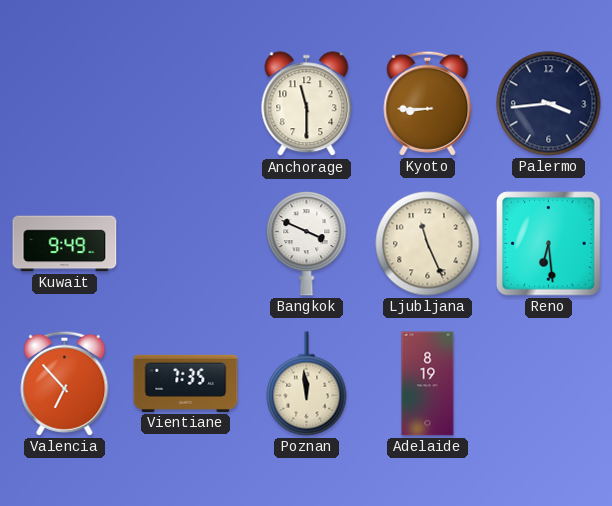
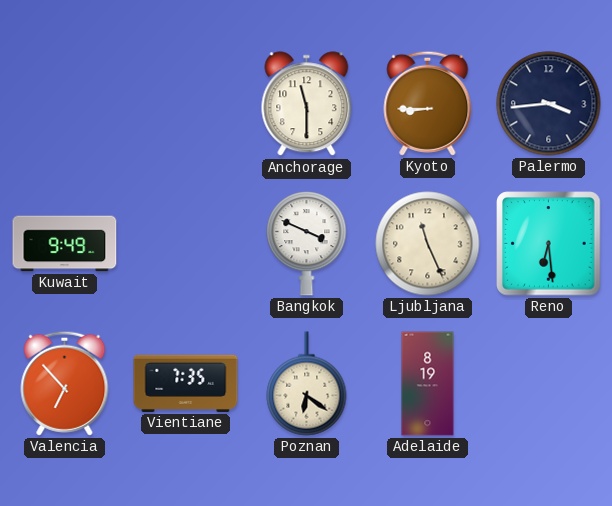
Poznan: 11:59 -> 6:21 (307, 384)
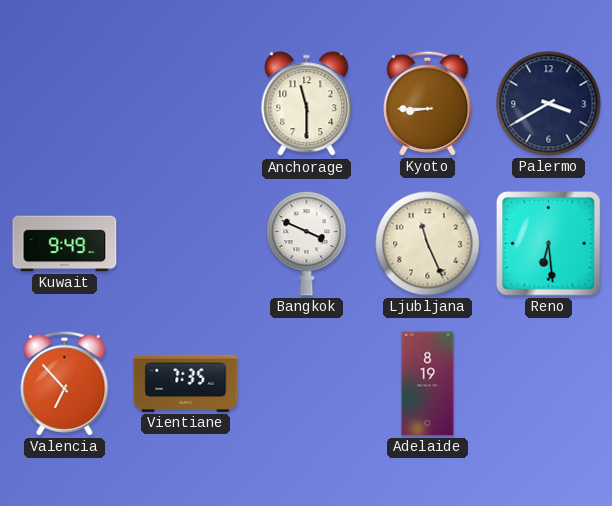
Palermo: 3:44 -> 3:40 (549, 104)
Poznan: 6:21 -> none (307, 384)
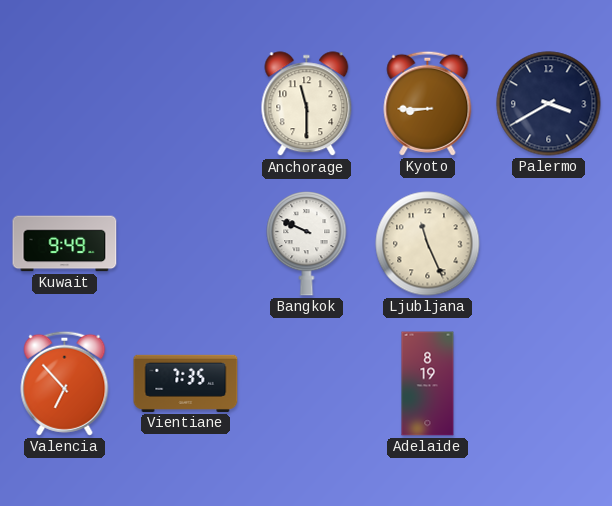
Bangkok: 3:49 -> 9:49 (307, 244)
Reno: 6:29 -> none (549, 244)
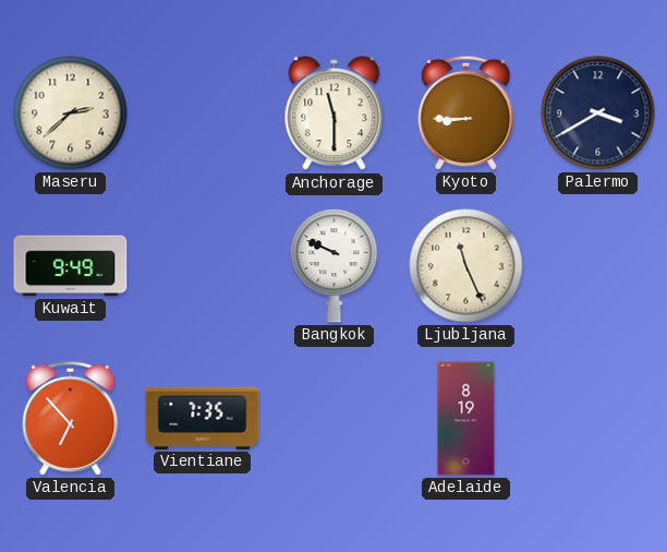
Maseru: none -> 2:38 (71, 113)
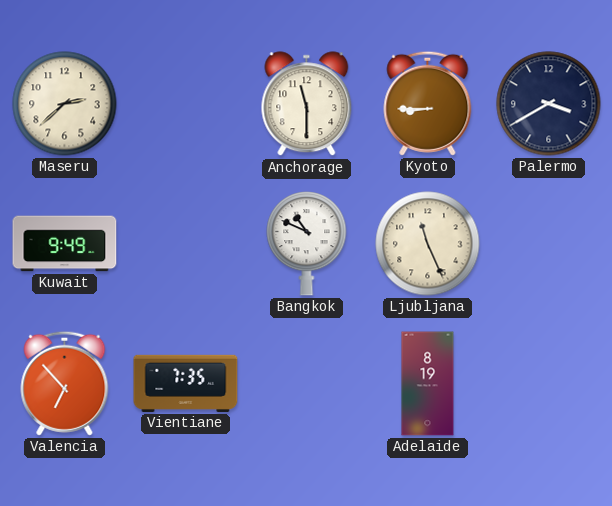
Bangkok: 9:49 -> 10:49 (307, 244)
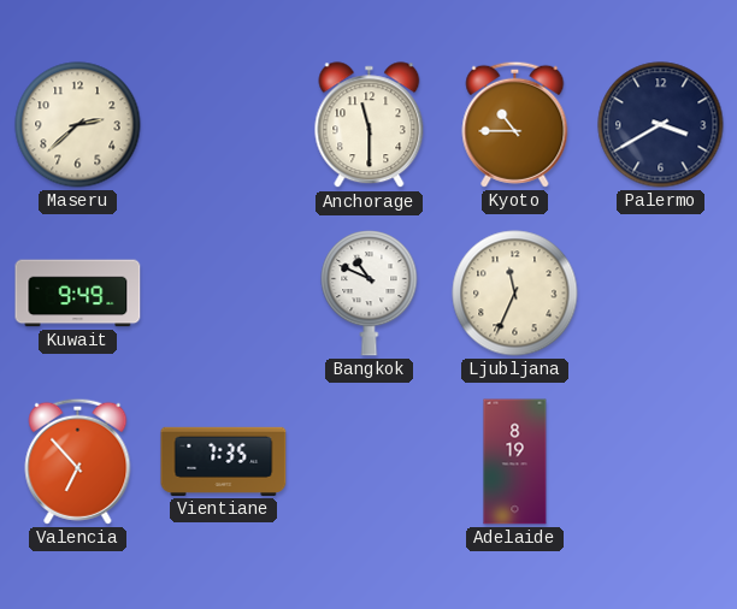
Kyoto: 8:45 -> 10:45 (515, 124)
Ljubljana: 11:26 -> 11:34 (515, 294)
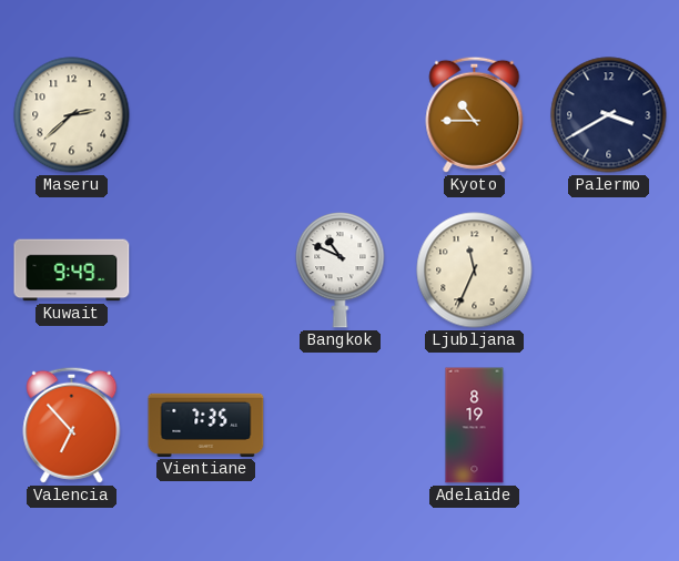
Anchorage: 11:30 -> none (370, 125)
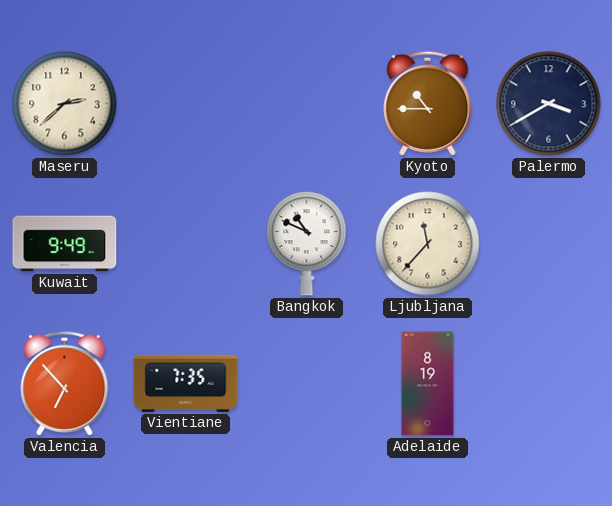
Ljubljana: 11:34 -> 11:37 (428, 244)
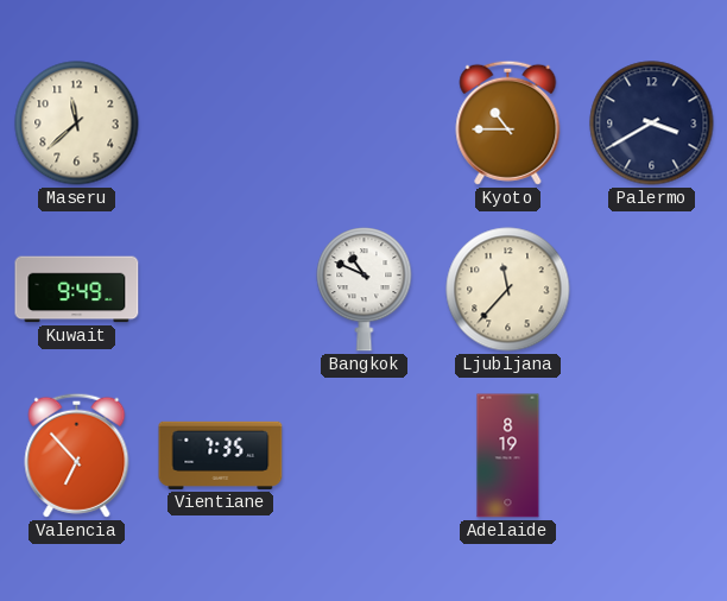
Maseru: 2:38 -> 11:38 (77, 124)
